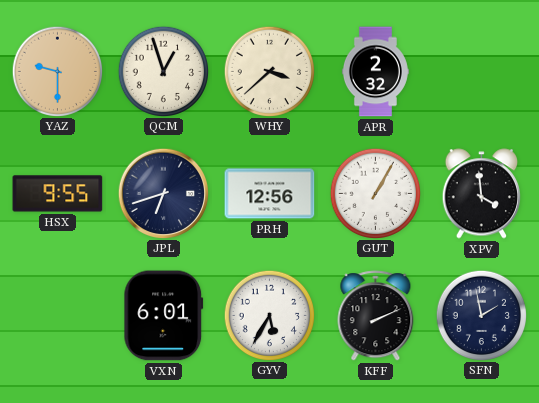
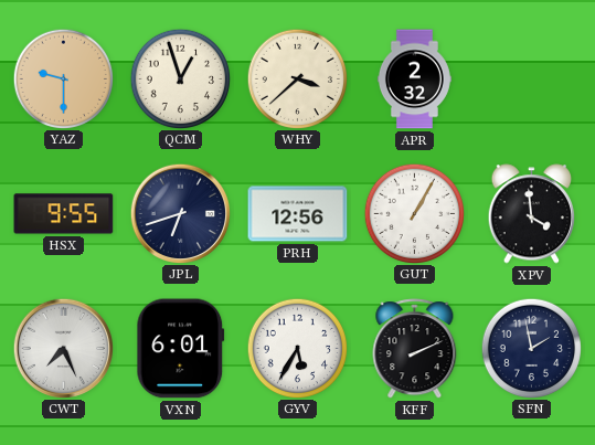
CWT: none -> 7:26 (63, 348)
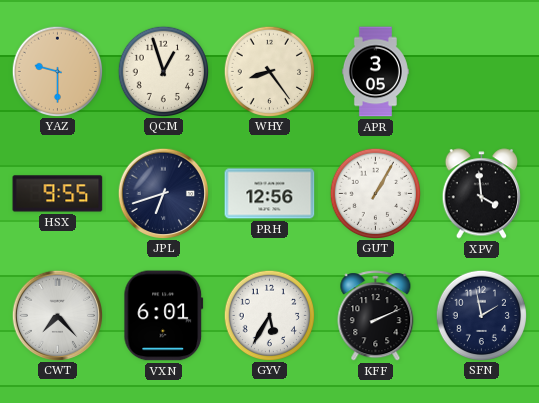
WHY: 3:38 -> 8:24 (269, 71)
APR: 2:32 -> 3:05 (375, 72)
CWT: 7:26 -> 7:23 (57, 315)
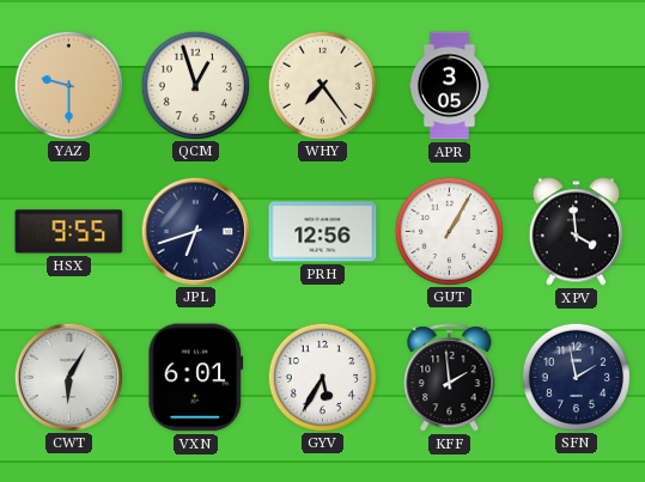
WHY: 8:24 -> 7:24 (322, 85)
CWT: 7:23 -> 6:05 (68, 377)
KFF: 2:11 -> 1:59 (450, 378)
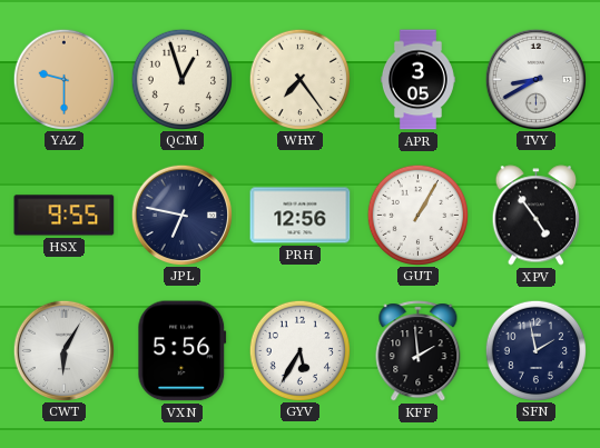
TVY: none -> 8:40 (535, 79)
JPL: 6:42 -> 6:47 (181, 215)
XPV: 3:59 -> 4:54 (535, 216)
VXN: 6:01 -> 5:56 (183, 351)
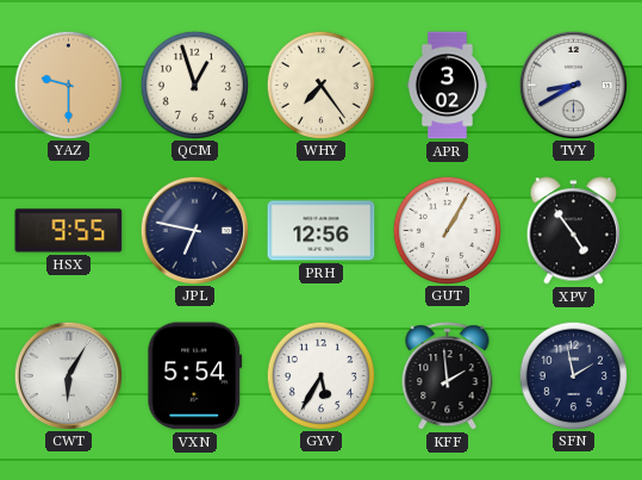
APR: 3:05 -> 3:02 (447, 86)
VXN: 5:56 -> 5:54 (195, 376)
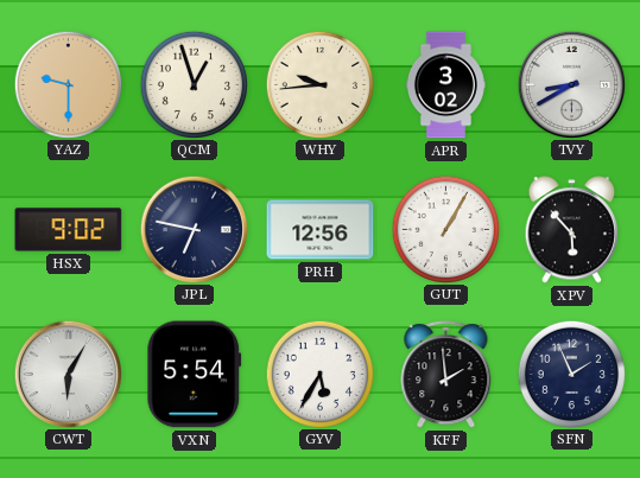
WHY: 7:24 -> 9:44 (319, 84)
HSX: 9:55 -> 9:02 (69, 230)
XPV: 4:54 -> 5:53 (571, 230)
SFN: 1:58 -> 1:56 (571, 374)
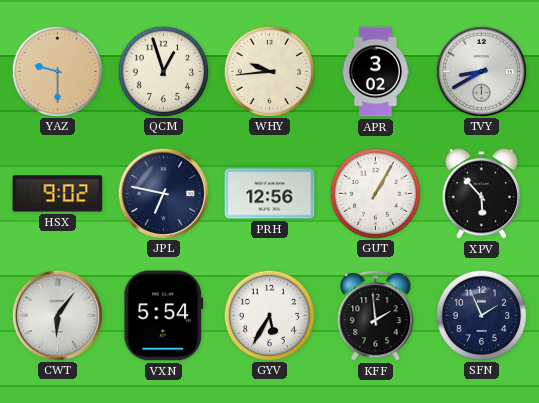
CWT: 6:05 -> 6:06 (57, 315)
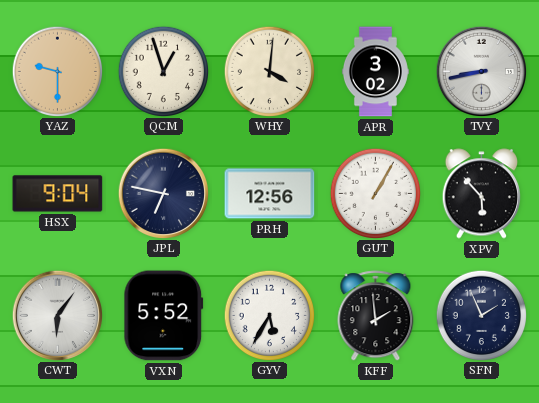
WHY: 9:44 -> 4:01 (269, 71)
TVY: 8:40 -> 8:43 (481, 71)
HSX: 9:02 -> 9:04 (58, 194)
VXN: 5:54 -> 5:52 (164, 316)
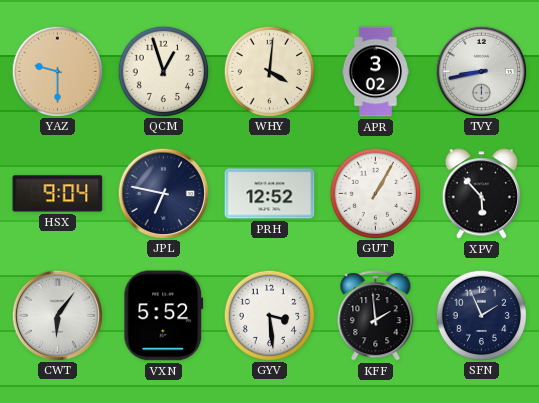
PRH: 12:56 -> 12:52 (270, 194)
GYV: 5:35 -> 3:29 (269, 315)
